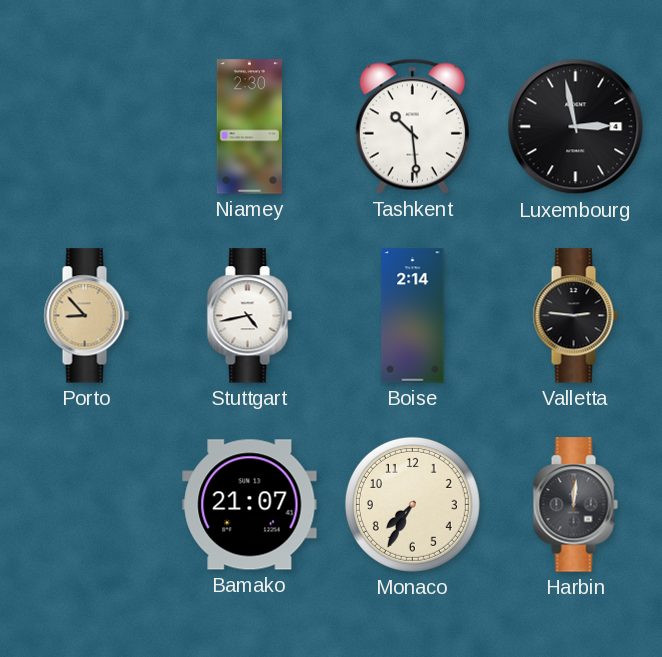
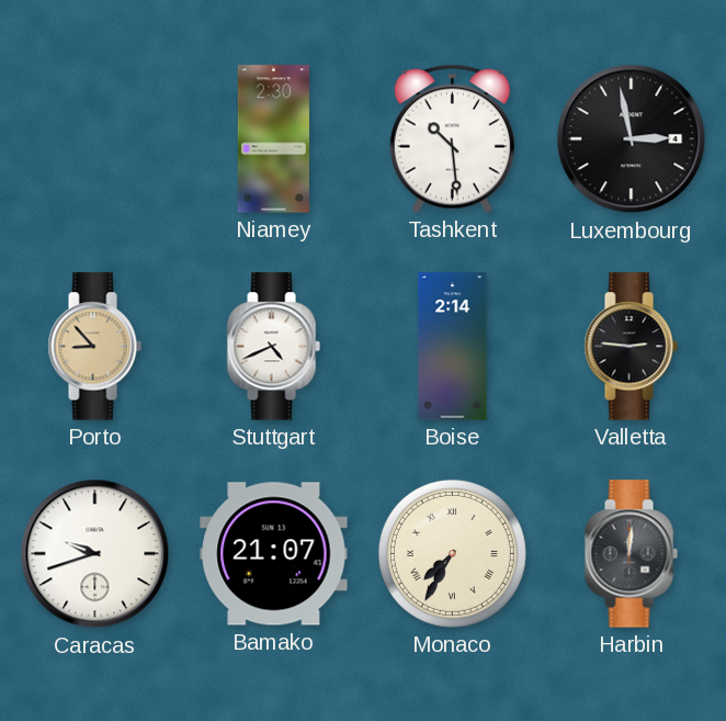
Stuttgart: 4:43 -> 4:41 (273, 347)
Caracas: none -> 9:42 (95, 554)
Monaco numerals: Arabic -> Roman (452, 553)
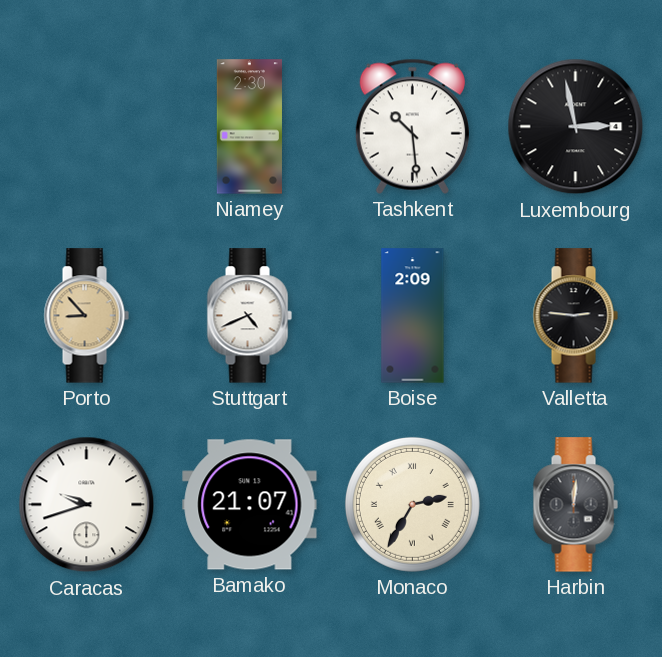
Boise: 2:14 -> 2:09 (413, 316)
Monaco: 7:35 -> 2:35 (412, 504)
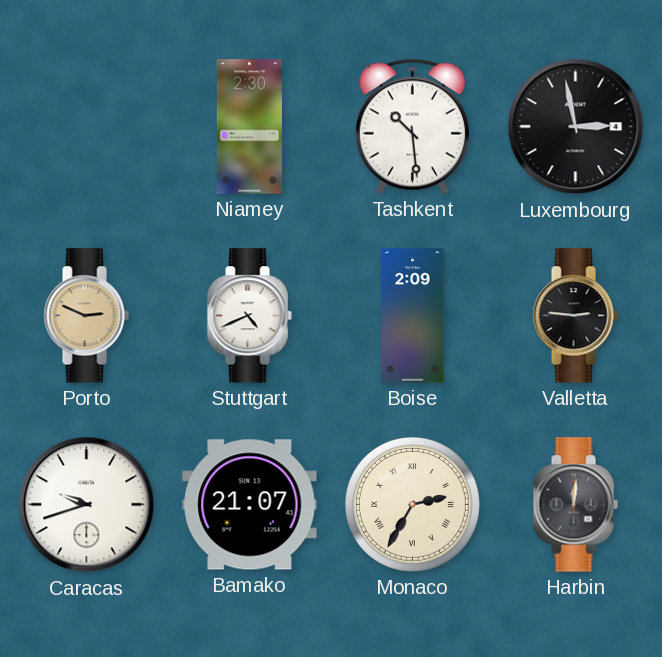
Porto: 8:53 -> 2:49 (86, 316)
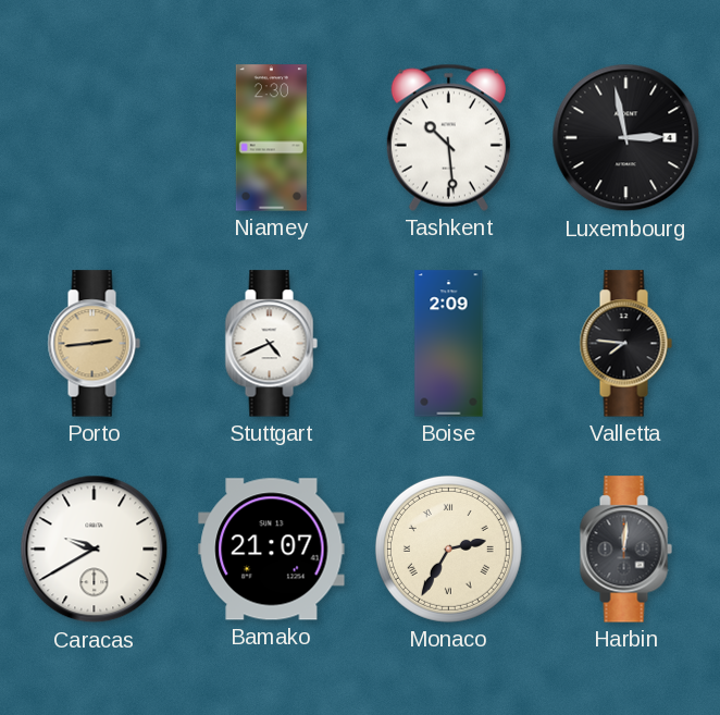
Porto: 2:49 -> 2:44 (94, 344)
Valletta: 2:46 -> 7:46 (625, 344)
Caracas: 9:42 -> 9:40 (95, 550)
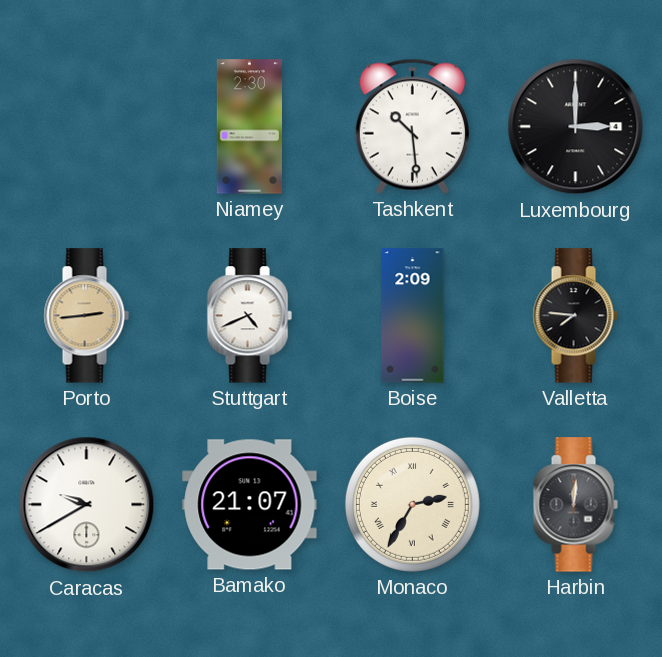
Luxembourg: 2:58 -> 3:00 (576, 127)
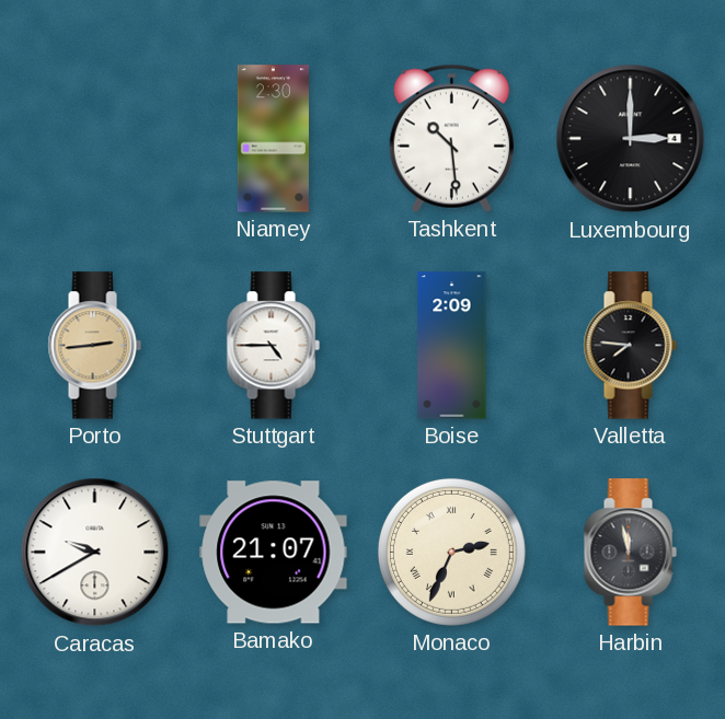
Stuttgart: 4:41 -> 4:45 (273, 346)
Monaco: 2:35 -> 2:34 (451, 552)
Harbin: 12:01 -> 11:58 (630, 553)
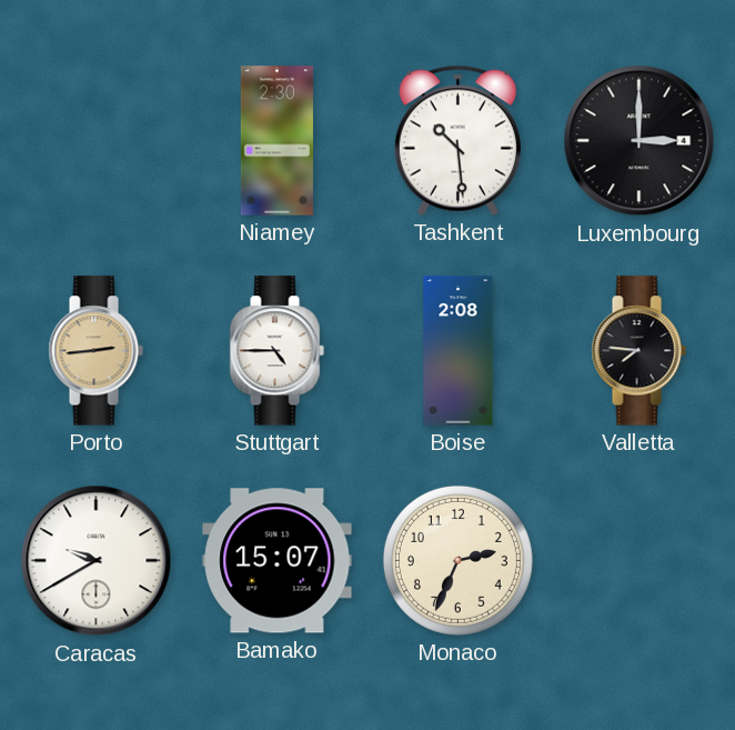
Boise: 2:09 -> 2:08 (459, 351)
Bamako: 21:07 -> 15:07 (278, 561)
Monaco numerals: Roman -> Arabic (457, 560)
Harbin: 11:58 -> none (630, 553)
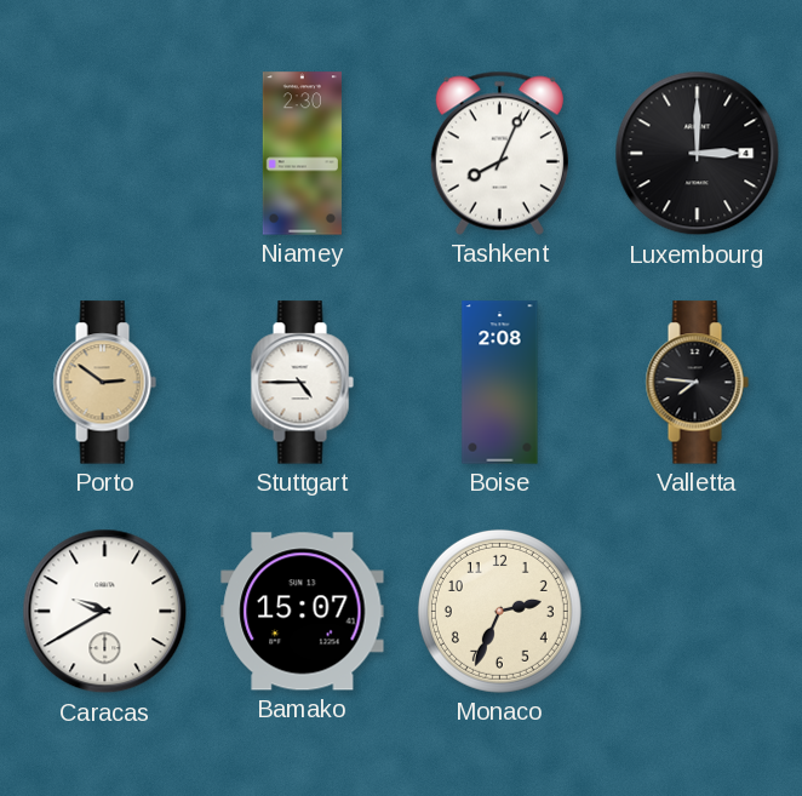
Tashkent: 10:29 -> 8:04 (499, 153)
Porto: 2:44 -> 2:51 (104, 383)
